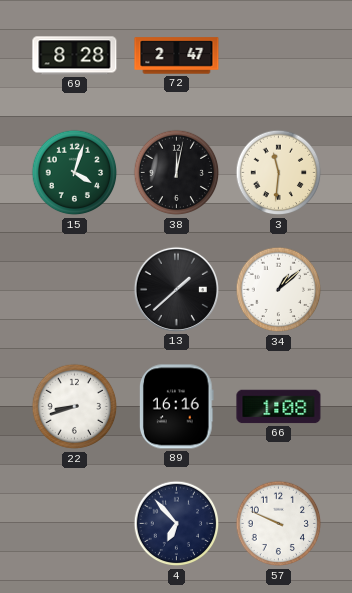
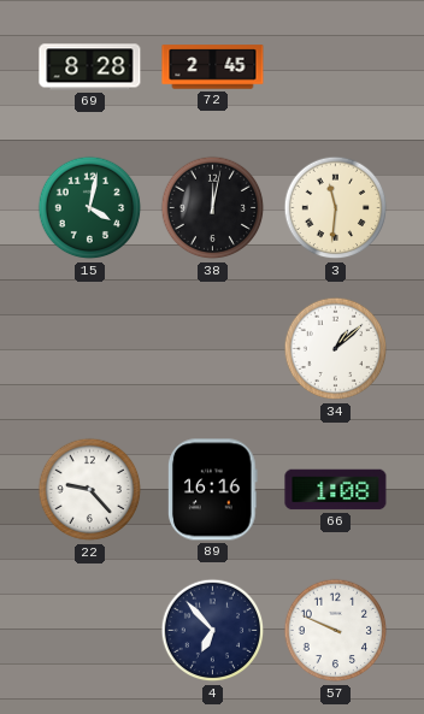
72: 2:47 -> 2:45 (213, 67)
15: 4:03 -> 4:02 (90, 208)
13: 1:38 -> none (176, 289)
22: 8:42 -> 9:23 (90, 490)
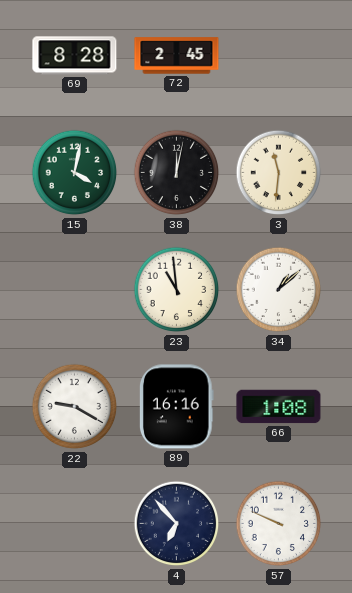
23: none -> 10:59 (177, 290)
22: 9:23 -> 9:20 (75, 407)
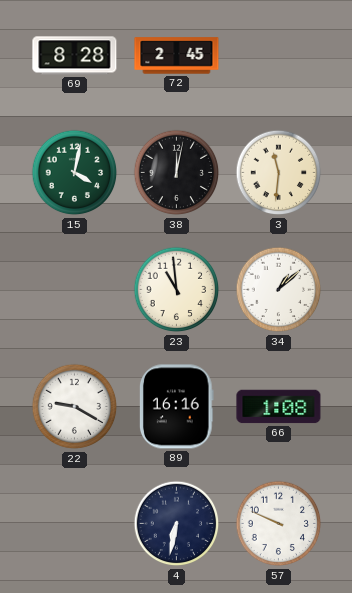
4: 6:53 -> 6:32 (177, 524)
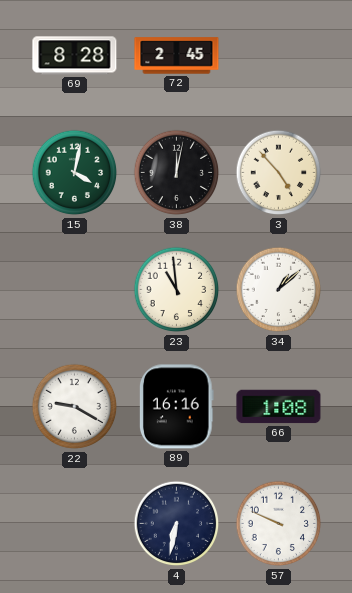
3: 11:31 -> 4:53 (279, 173)
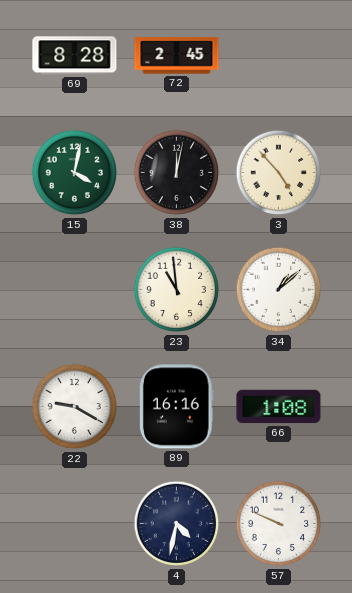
4: 6:32 -> 4:32 (177, 524)
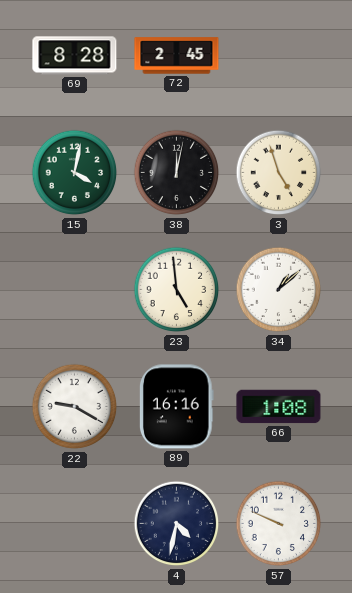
3: 4:53 -> 4:57 (279, 173)
23: 10:59 -> 4:59 (177, 290)
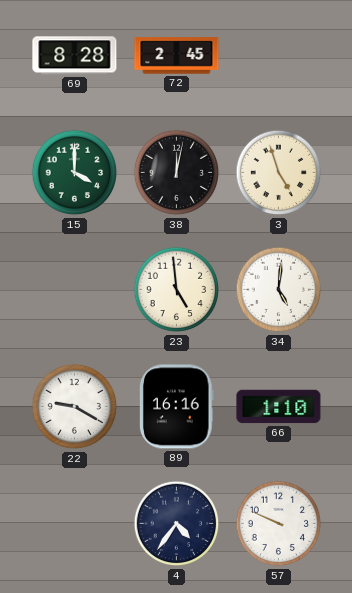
15: 4:02 -> 4:00 (75, 173)
34: 1:08 -> 5:01 (279, 290)
66: 1:08 -> 1:10 (279, 407)
4: 4:32 -> 4:36 (177, 524)
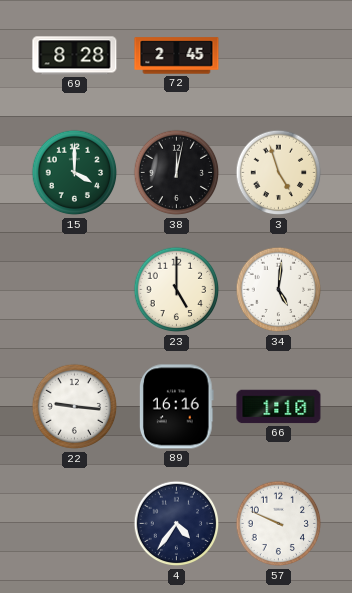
23: 4:59 -> 5:00 (177, 290)
22: 9:20 -> 9:16 (75, 407)
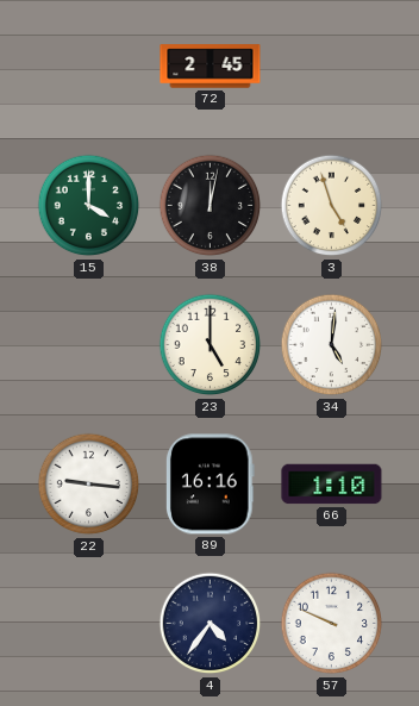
69: 8:28 -> none (75, 56)
